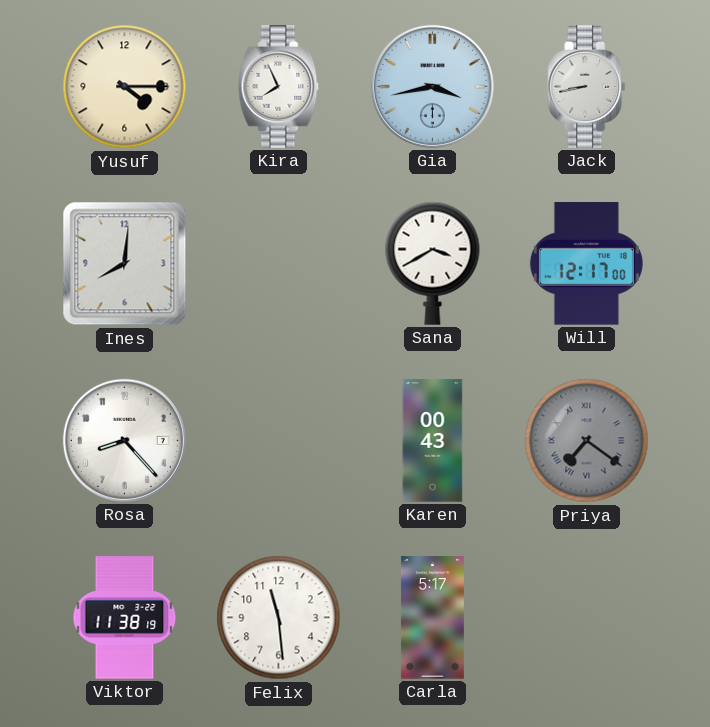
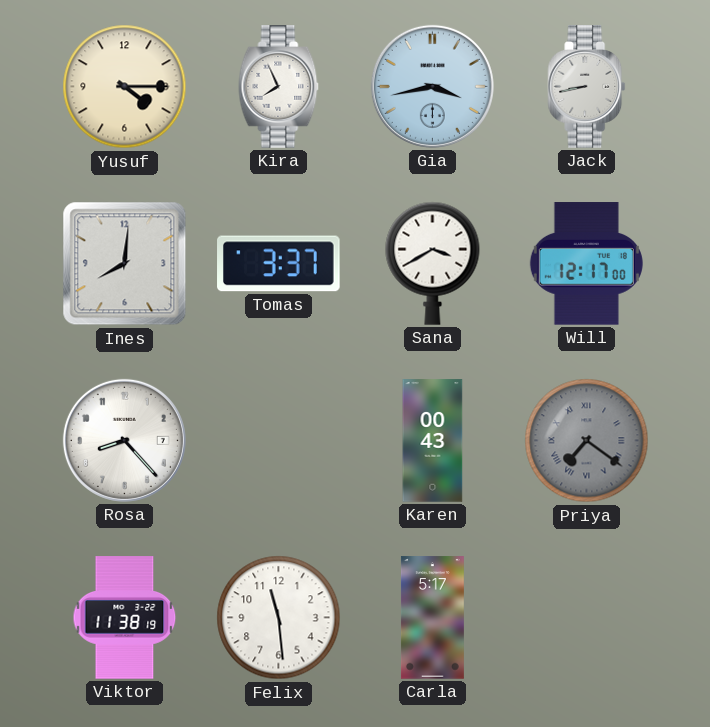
Tomas: none -> 3:37 (279, 264)
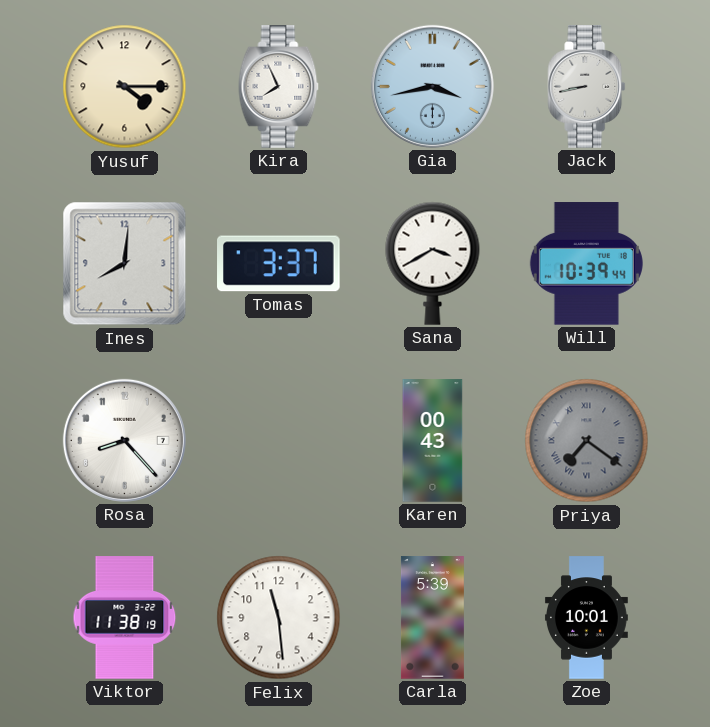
Will: 12:17 -> 10:39 (586, 264)
Carla: 5:17 -> 5:39 (432, 618)
Zoe: none -> 10:01 (586, 618)
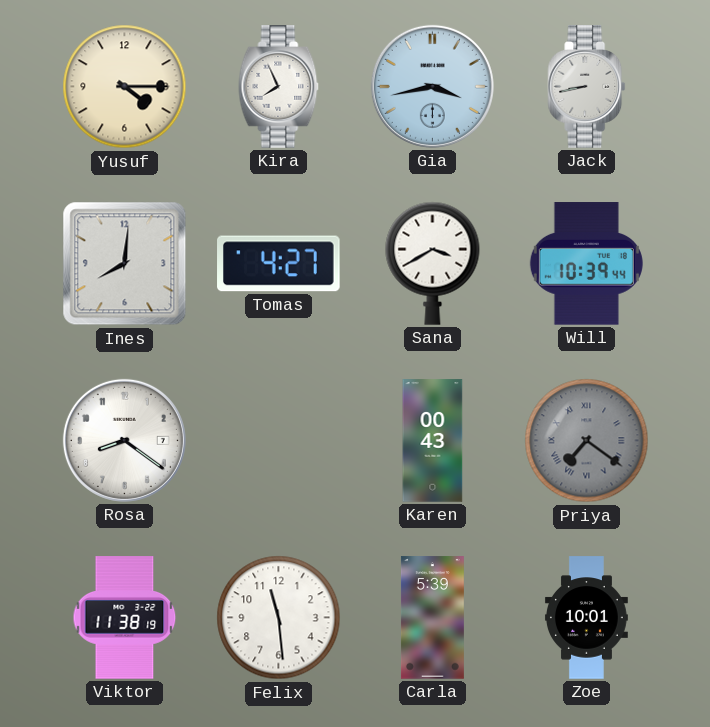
Tomas: 3:37 -> 4:27 (279, 264)
Rosa: 8:23 -> 8:21 (124, 440)
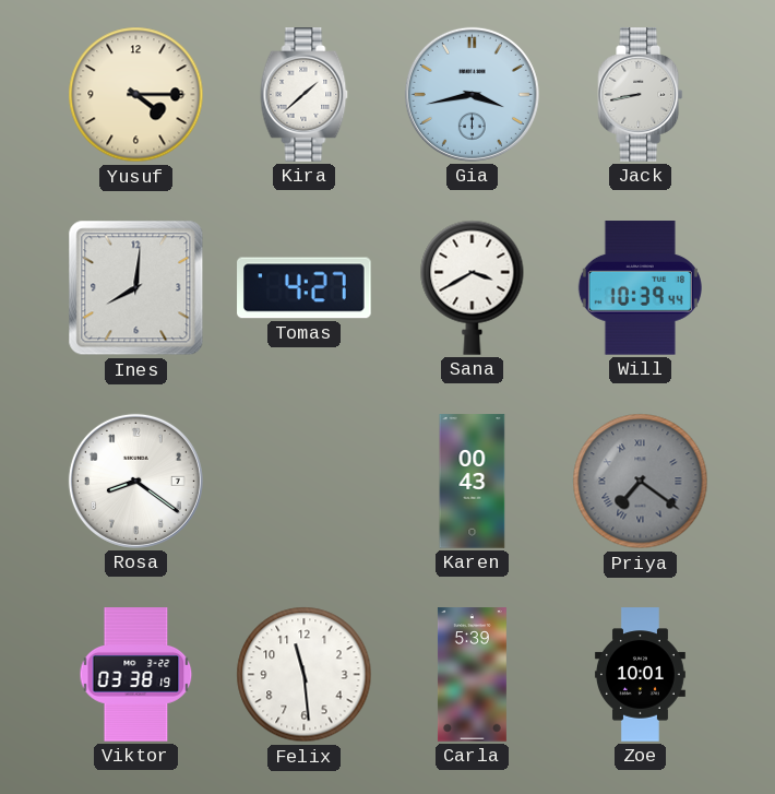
Kira: 7:56 -> 1:38 (305, 95)
Viktor: 11:38 -> 03:38 (136, 675)
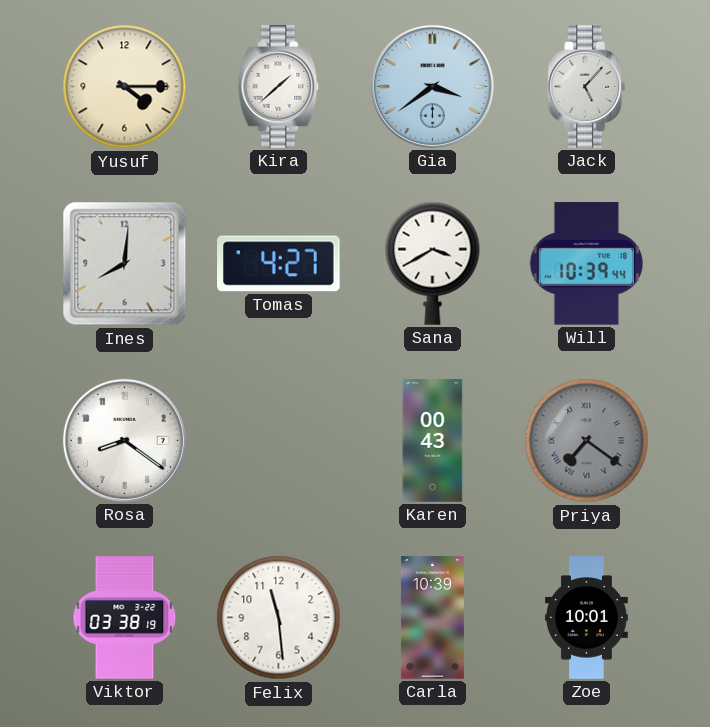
Gia: 3:43 -> 3:39 (432, 86)
Jack: 8:43 -> 5:07 (587, 87)
Carla: 5:39 -> 10:39 (432, 618)
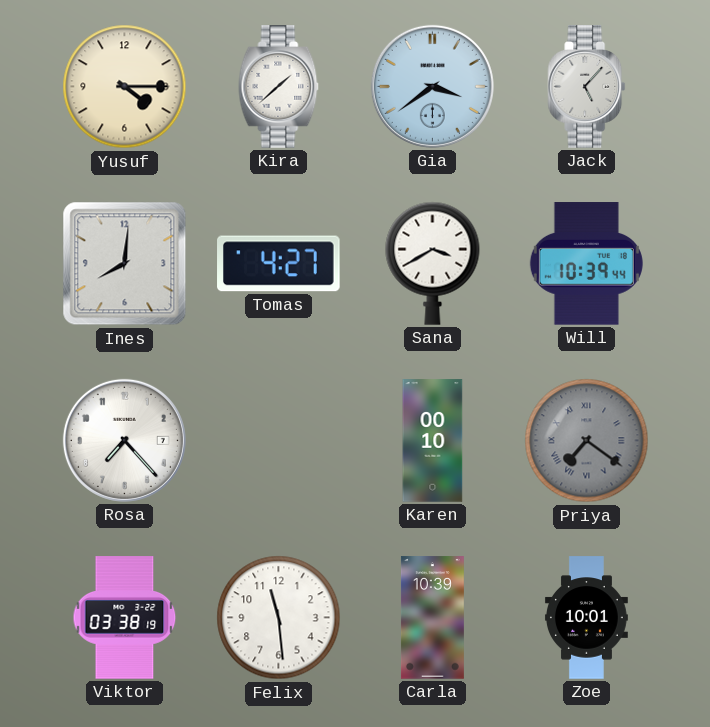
Rosa: 8:21 -> 7:23 (124, 440)
Karen: 00:43 -> 00:10 (433, 441)
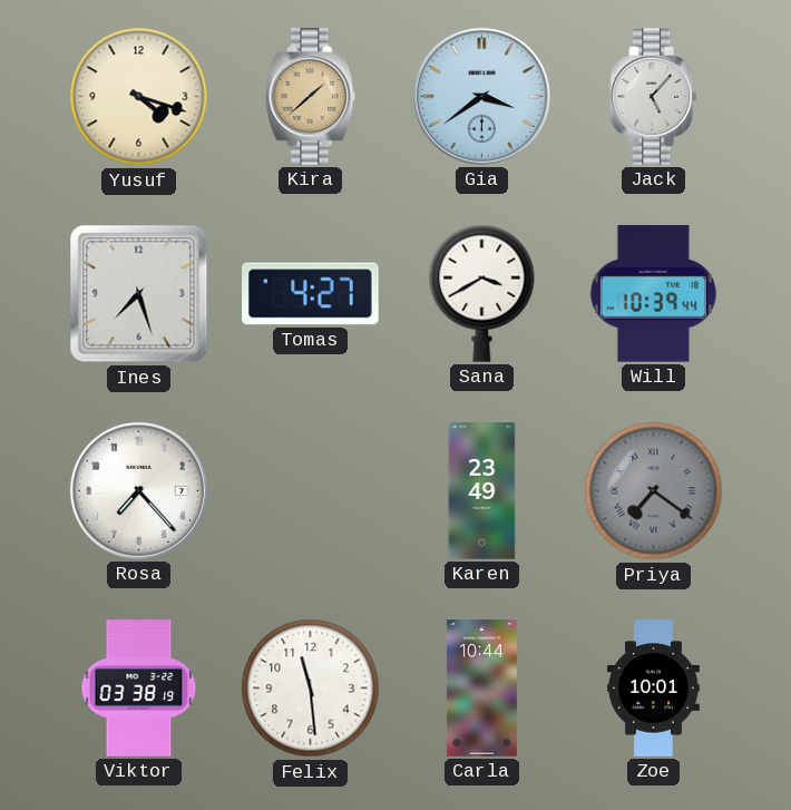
Yusuf: 4:15 -> 4:18 (139, 97)
Kira dial: white -> champagne (311, 97)
Ines: 8:01 -> 7:27 (139, 294)
Karen: 00:10 -> 23:49 (482, 491)
Carla: 10:39 -> 10:44 (481, 689)
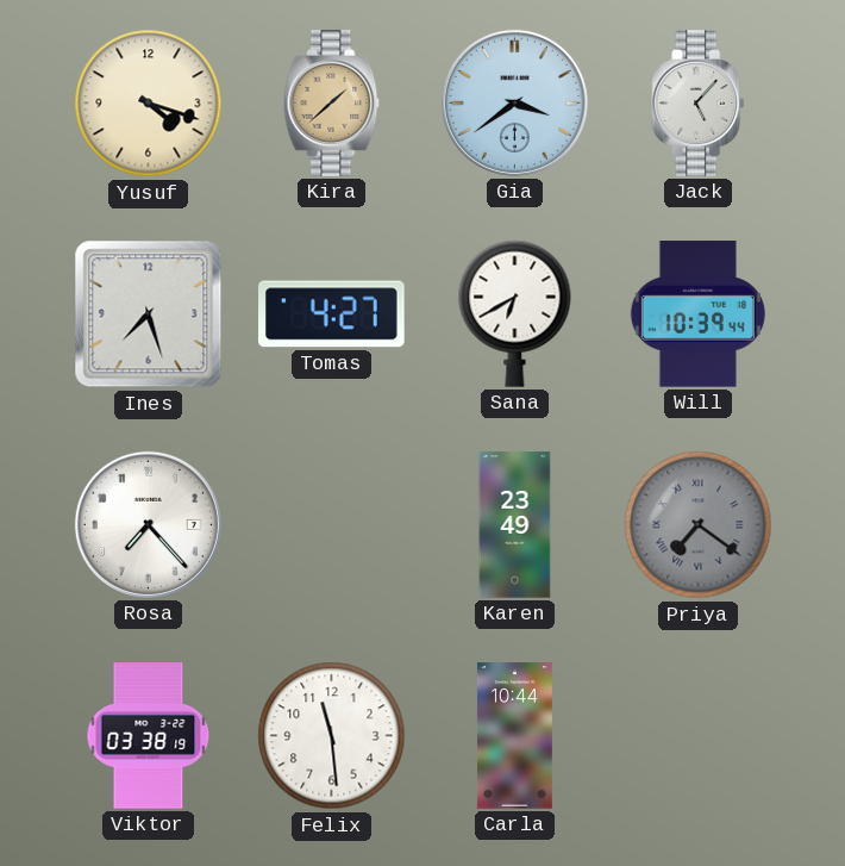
Sana: 3:40 -> 6:40 (515, 313)
Zoe: 10:01 -> none (653, 689)
